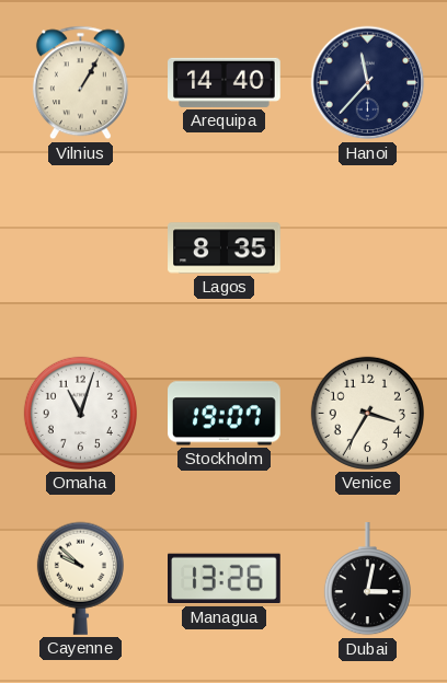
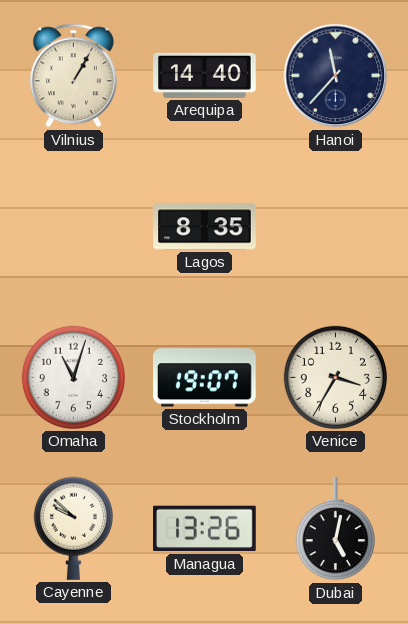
Dubai: 3:02 -> 5:02 (335, 530)
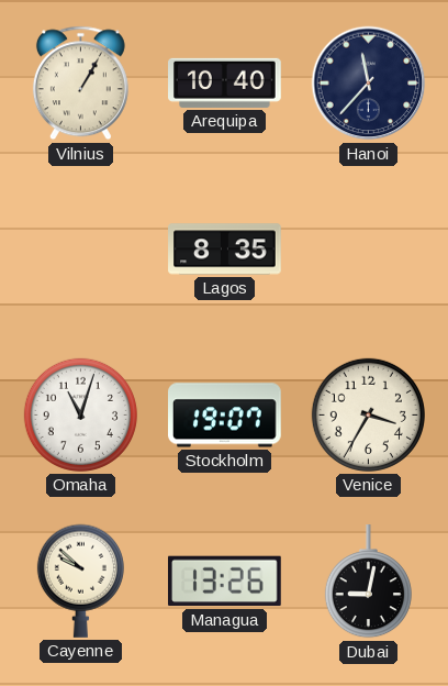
Arequipa: 14:40 -> 10:40 (225, 82)
Dubai: 5:02 -> 9:02 (368, 583)
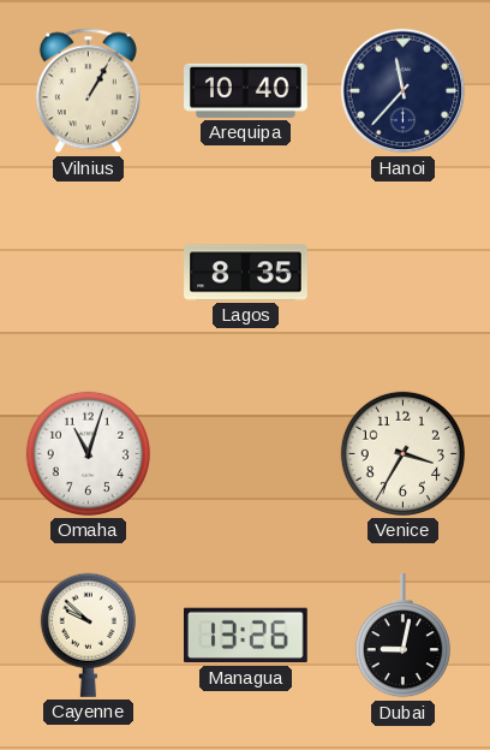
Stockholm: 19:07 -> none (225, 416)
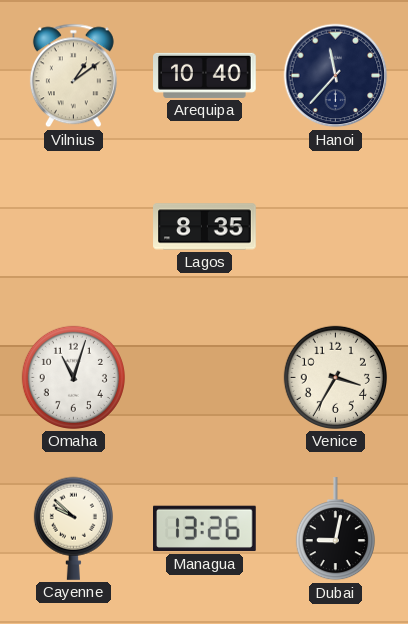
Vilnius: 1:05 -> 1:09 (73, 76)
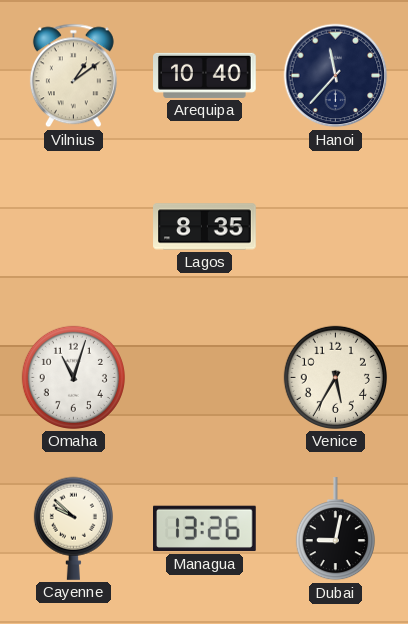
Venice: 3:35 -> 5:35 (335, 377)
